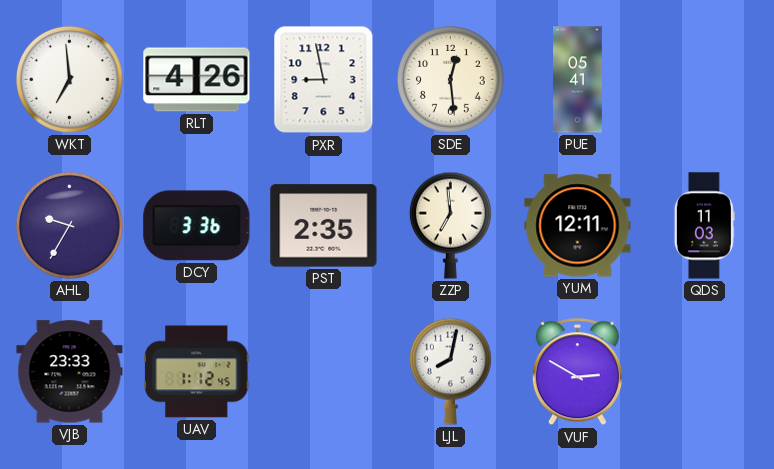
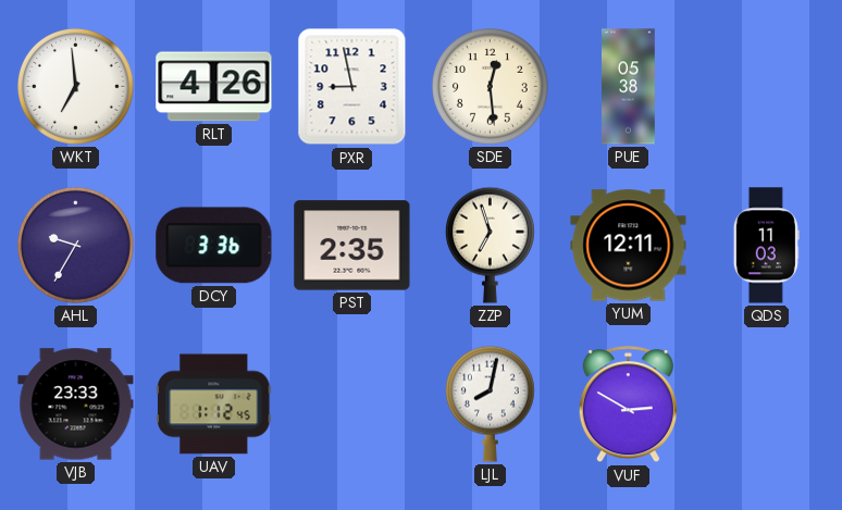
PUE: 05:41 -> 05:38 (629, 87)
ZZP: 6:59 -> 6:57 (490, 245)
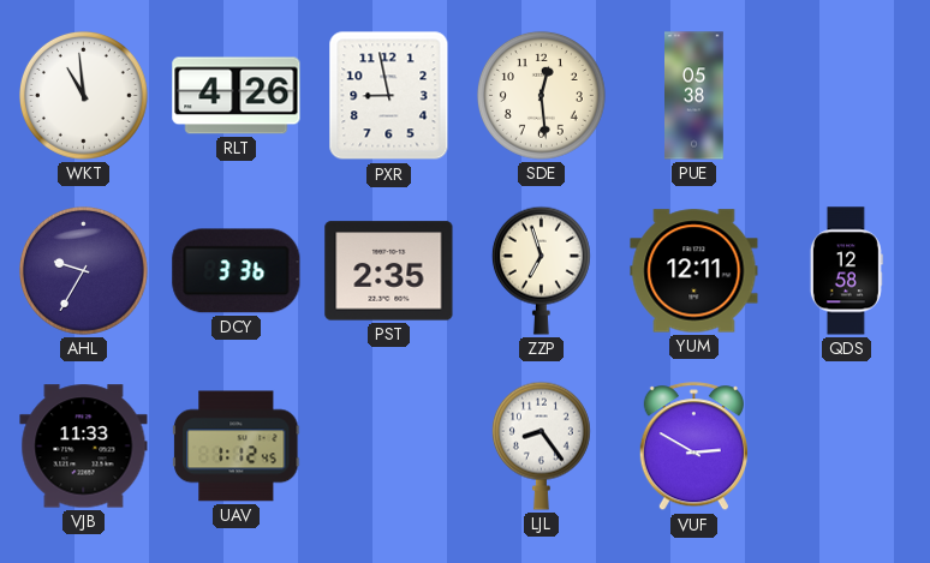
WKT: 6:59 -> 10:59 (83, 95)
QDS: 11:03 -> 12:58 (846, 271)
VJB: 23:33 -> 11:33 (84, 447)
LJL: 8:02 -> 8:24 (541, 445)
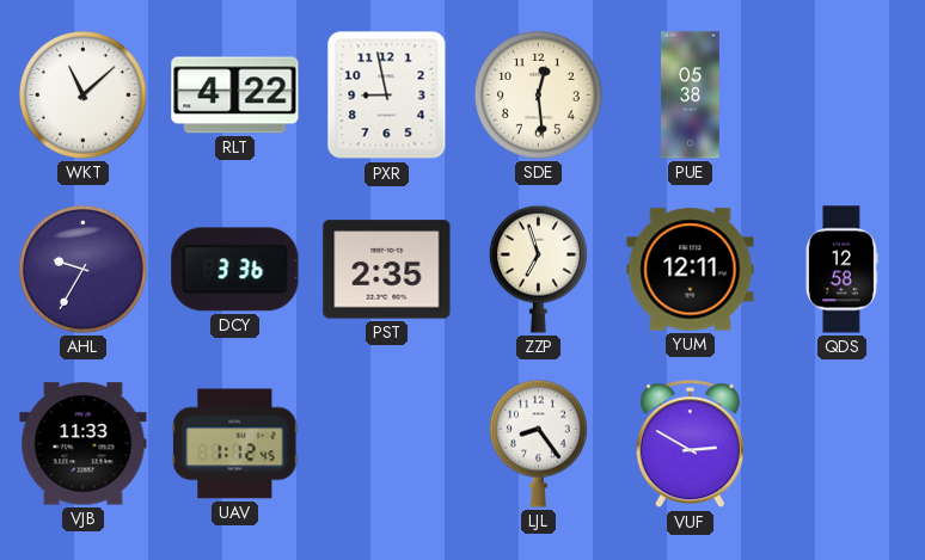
WKT: 10:59 -> 11:08 (82, 94)
RLT: 4:26 -> 4:22 (235, 96)
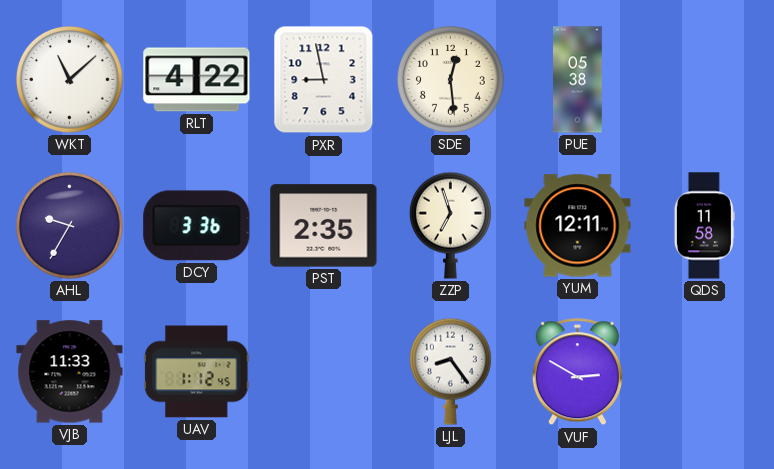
QDS: 12:58 -> 11:58 (704, 226)
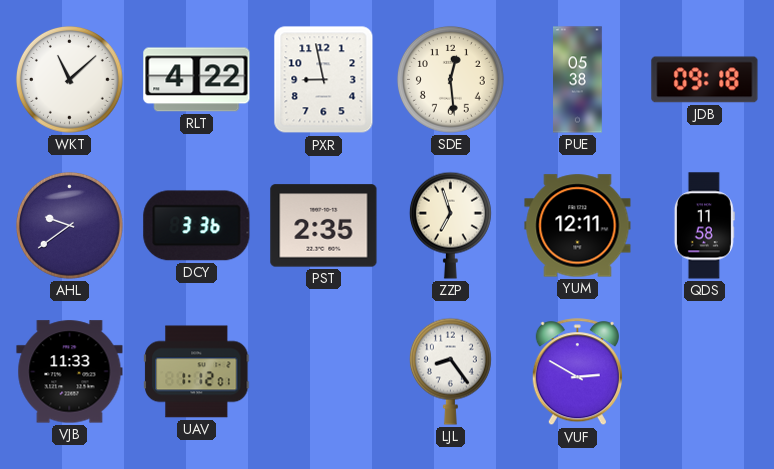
JDB: none -> 09:18 (705, 80)
AHL: 9:35 -> 9:39 (69, 225)
UAV: 1:12:45 -> 1:12:01 (197, 372)
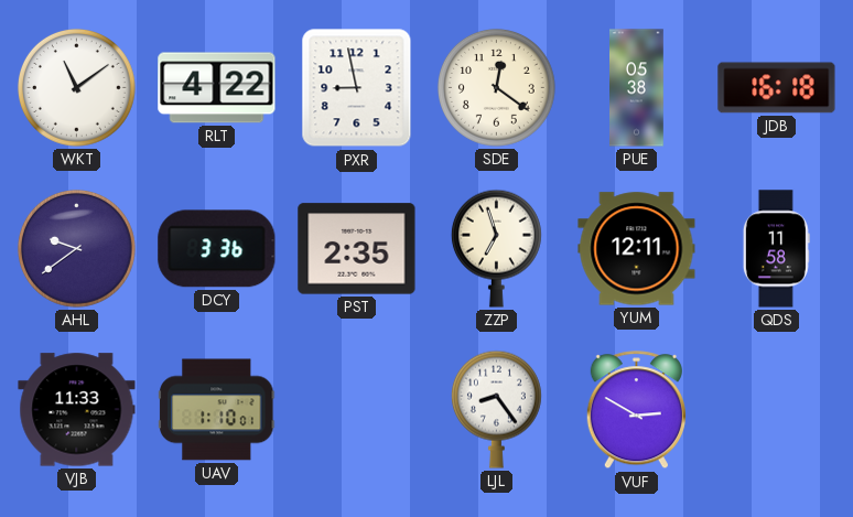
WKT: 11:08 -> 11:09 (76, 87)
SDE: 12:29 -> 12:21 (496, 87)
JDB: 09:18 -> 16:18 (777, 88)
UAV: 1:12 -> 1:10 (217, 410)
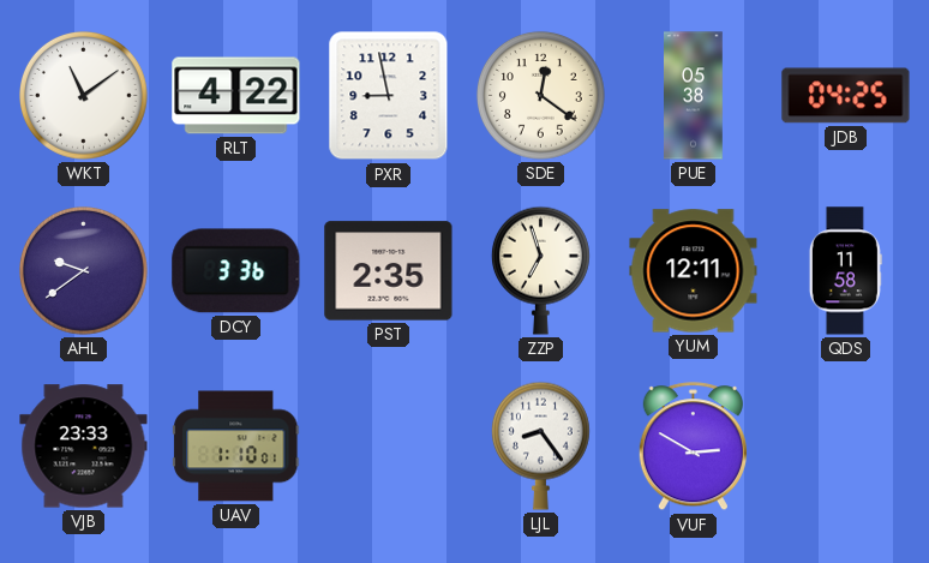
JDB: 16:18 -> 04:25 (846, 96)
VJB: 11:33 -> 23:33 (84, 447)
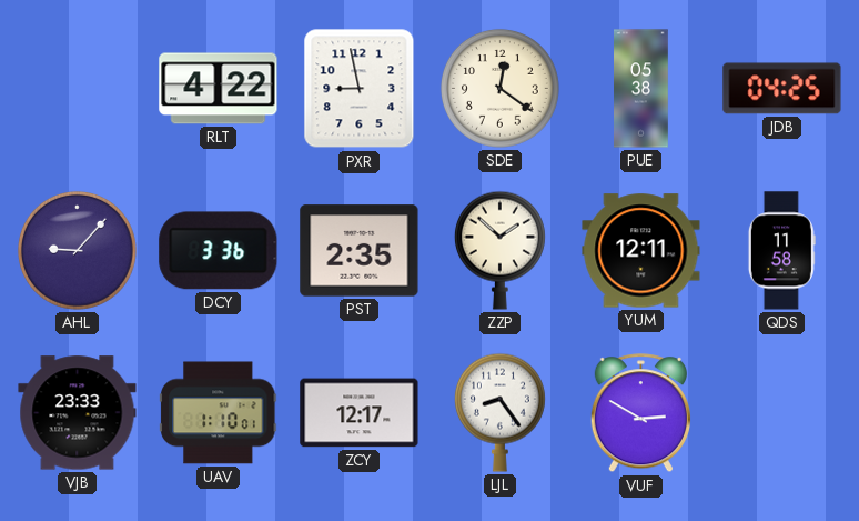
WKT: 11:09 -> none (83, 95)
AHL: 9:39 -> 9:07 (77, 250)
ZZP: 6:57 -> 1:52 (499, 250)
ZCY: none -> 12:17 (360, 413)
